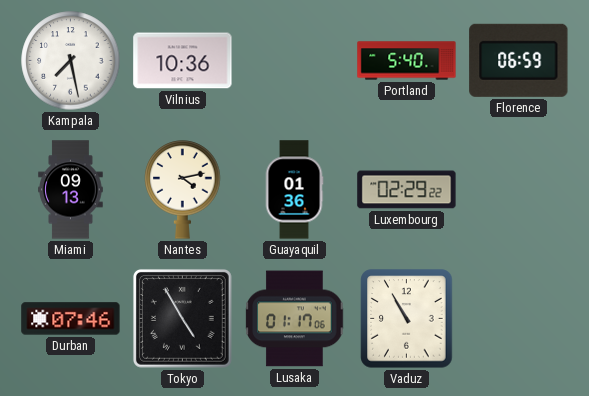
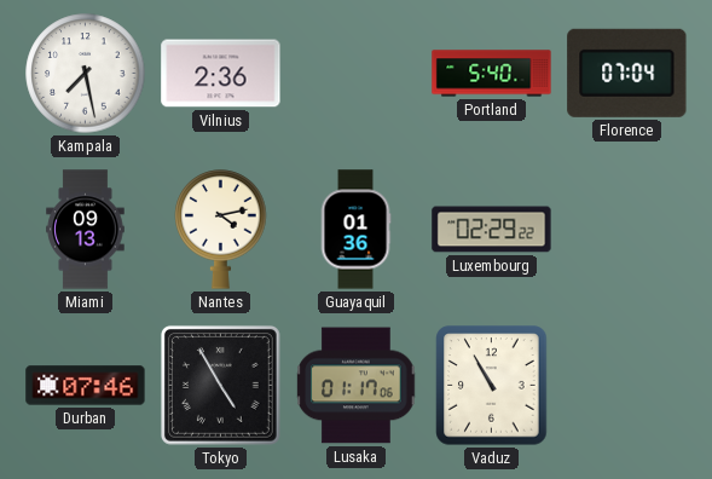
Vilnius: 10:36 -> 2:36 (221, 74)
Florence: 06:59 -> 07:04 (627, 73)
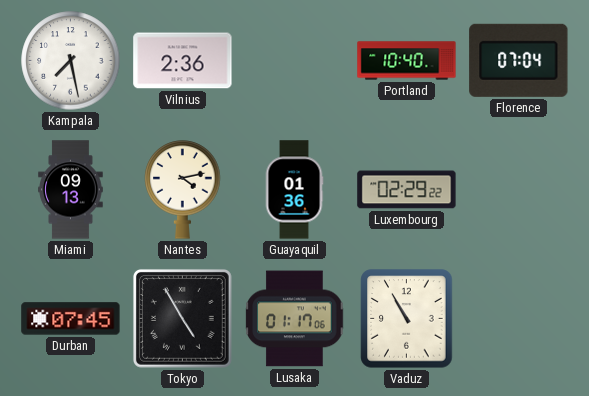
Portland: 5:40 -> 10:40 (407, 61)
Durban: 07:46 -> 07:45 (71, 319)
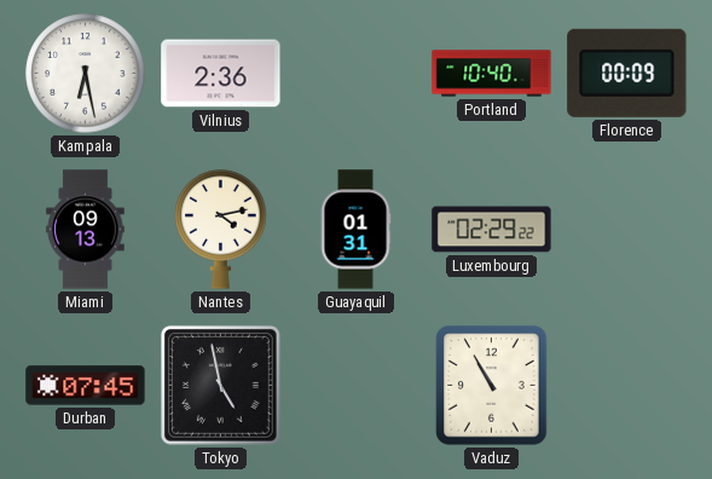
Kampala: 7:28 -> 6:28 (86, 74)
Florence: 07:04 -> 00:09 (627, 73)
Guayaquil: 01:36 -> 01:31 (355, 230)
Tokyo: 4:55 -> 4:58 (220, 385)
Lusaka: 01:17 -> none (295, 319)
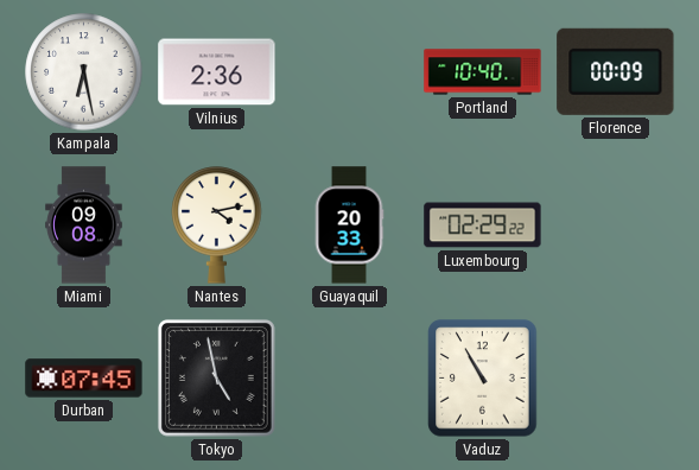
Miami: 09:13 -> 09:08 (84, 226)
Guayaquil: 01:31 -> 20:33 (349, 226)
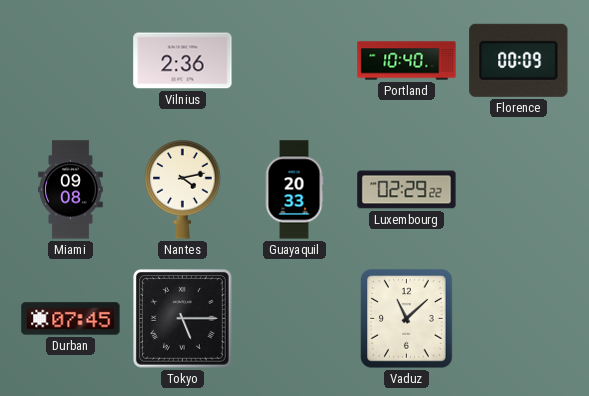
Kampala: 6:28 -> none (84, 72)
Tokyo: 4:58 -> 5:15 (182, 318)
Vaduz: 10:55 -> 11:08 (407, 319)
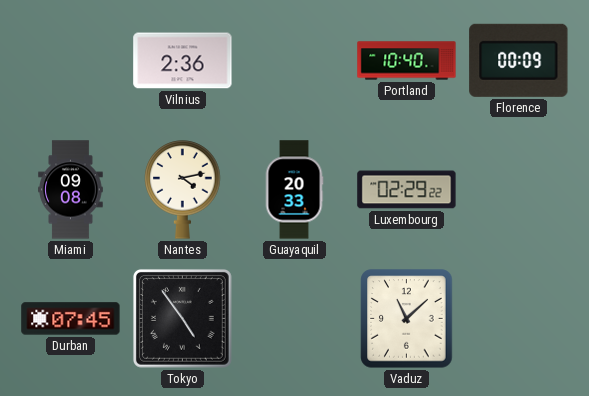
Tokyo: 5:15 -> 4:54 (182, 318)
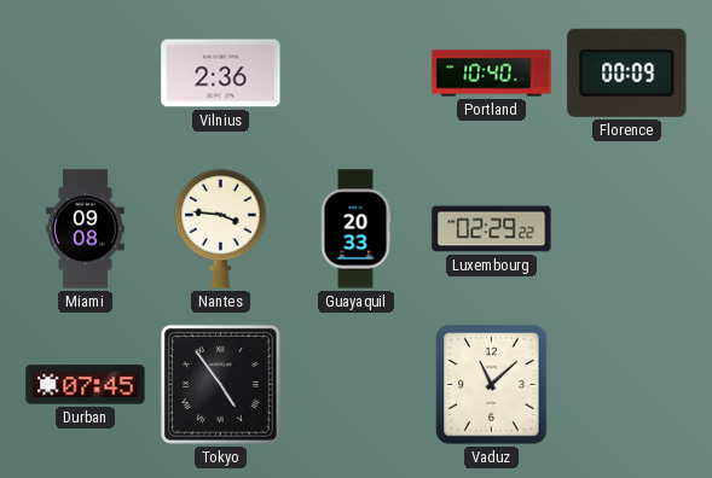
Nantes: 4:13 -> 3:46 (221, 229)
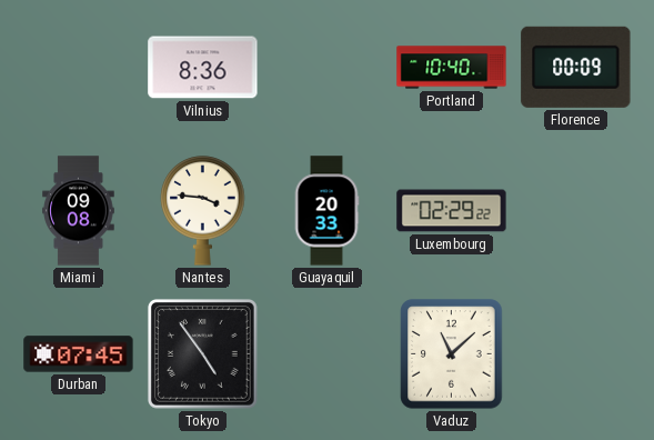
Vilnius: 2:36 -> 8:36 (203, 68)
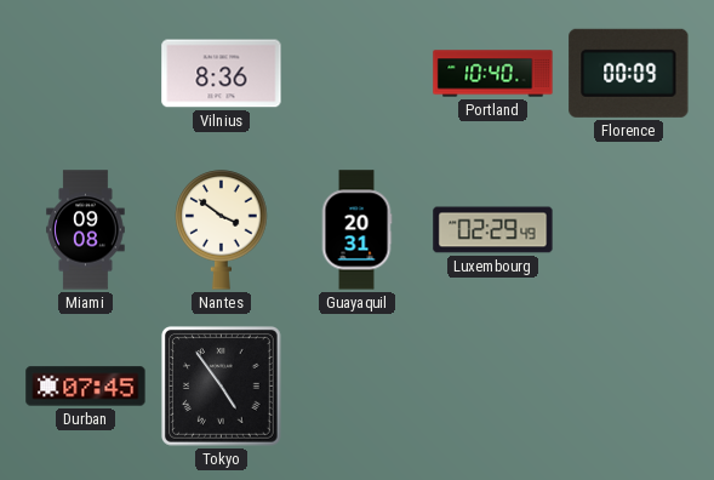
Nantes: 3:46 -> 3:51 (222, 230)
Guayaquil: 20:33 -> 20:31 (356, 230)
Luxembourg: 02:29:22 -> 02:29:49 (493, 230)
Vaduz: 11:08 -> none (452, 354)
